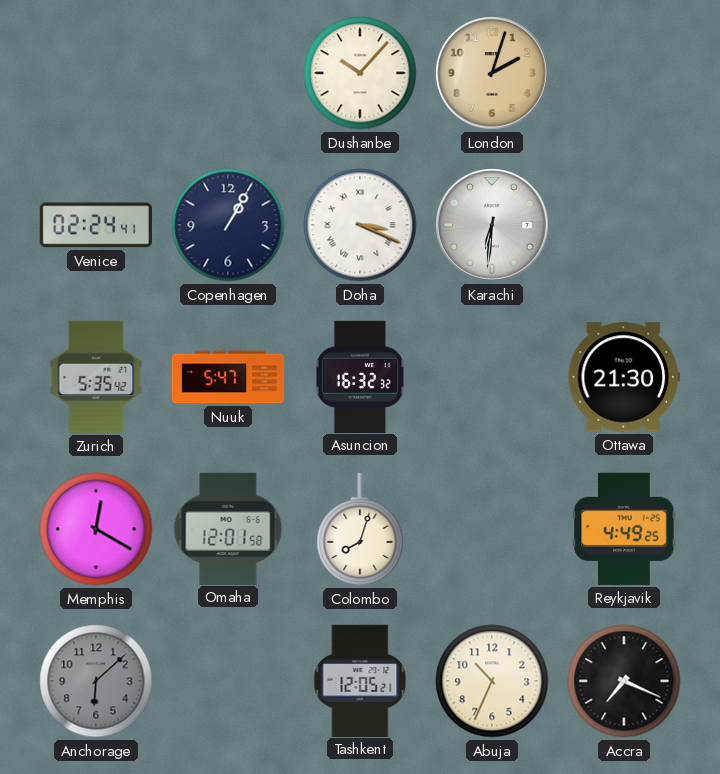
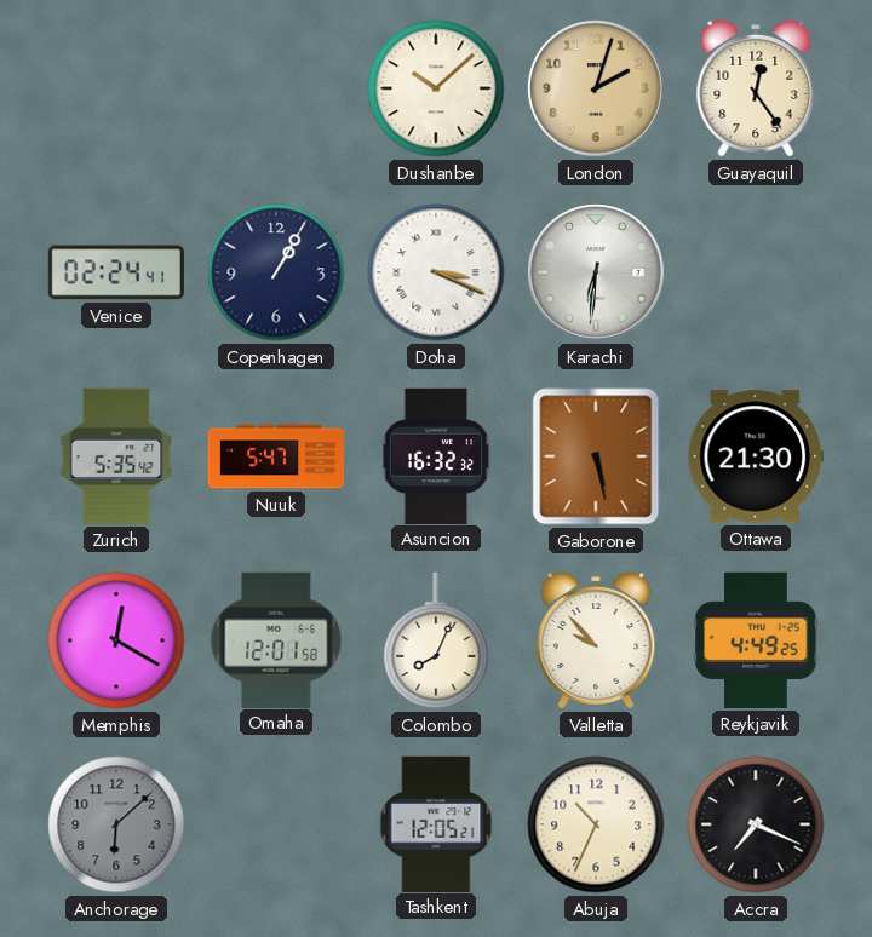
Dushanbe: 10:07 -> 10:08 (436, 88)
Guayaquil: none -> 12:24 (756, 88)
Gaborone: none -> 5:28 (596, 456)
Colombo: 8:03 -> 8:04 (436, 640)
Valletta: none -> 9:53 (596, 640)
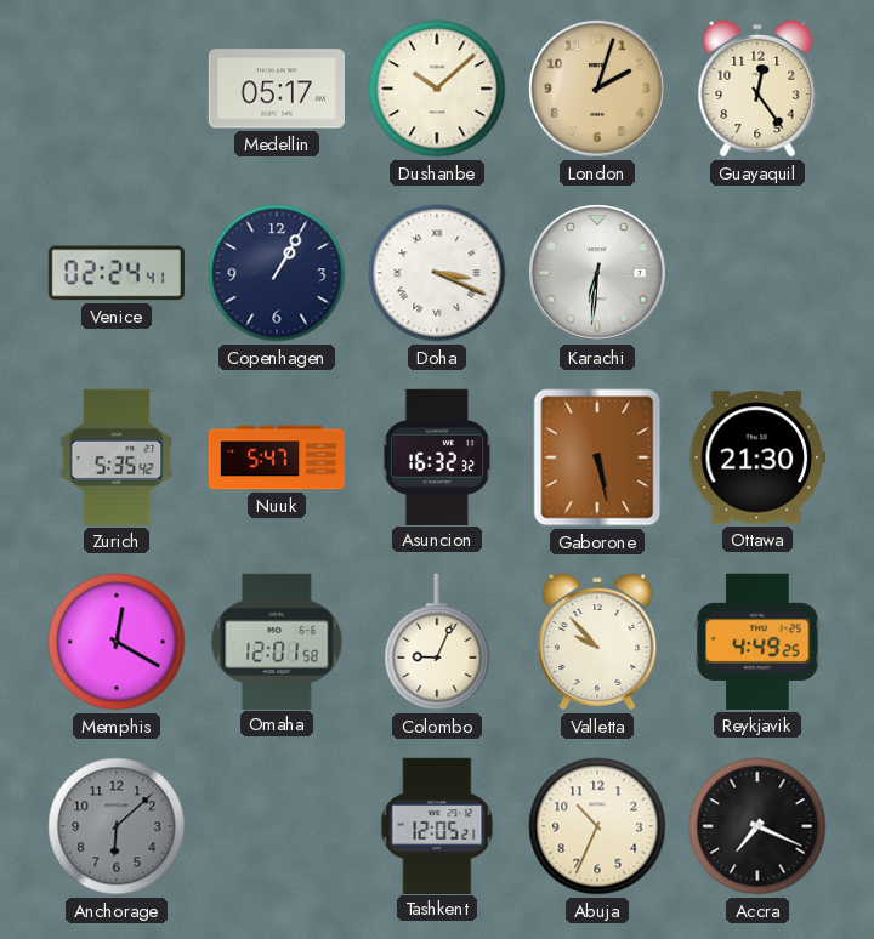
Medellin: none -> 05:17 (276, 89)
Colombo: 8:04 -> 9:04 (437, 642)
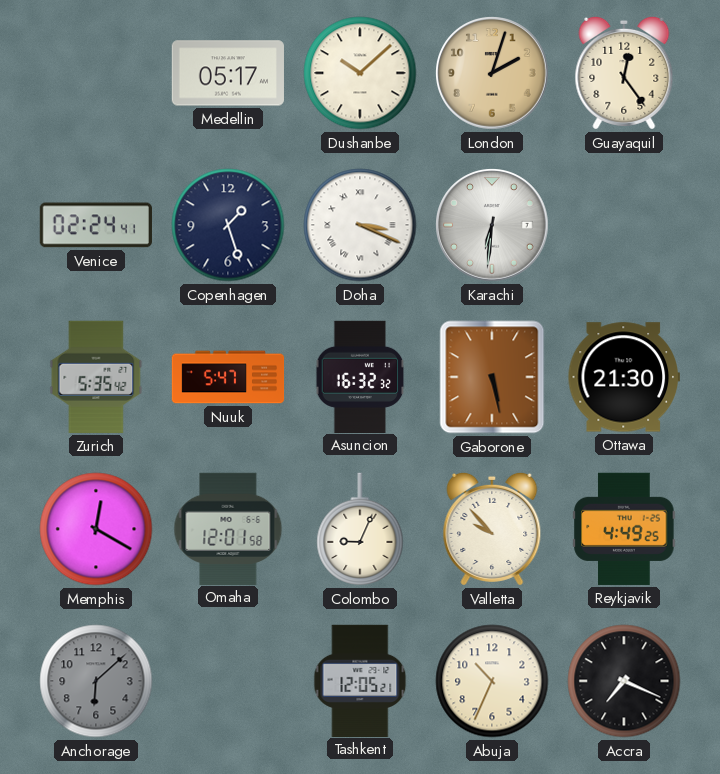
Copenhagen: 1:05 -> 1:27 (228, 225)
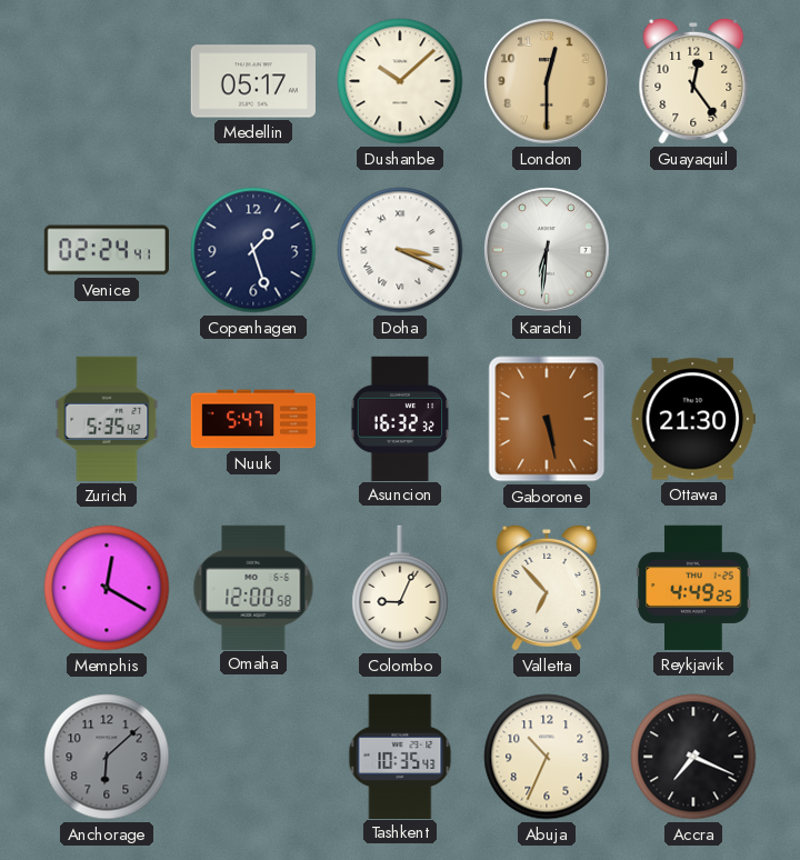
London: 2:03 -> 12:30 (548, 82)
Omaha: 12:01 -> 12:00 (253, 587)
Valletta: 9:53 -> 6:53 (547, 588)
Tashkent: 12:05 -> 10:35 (400, 756)
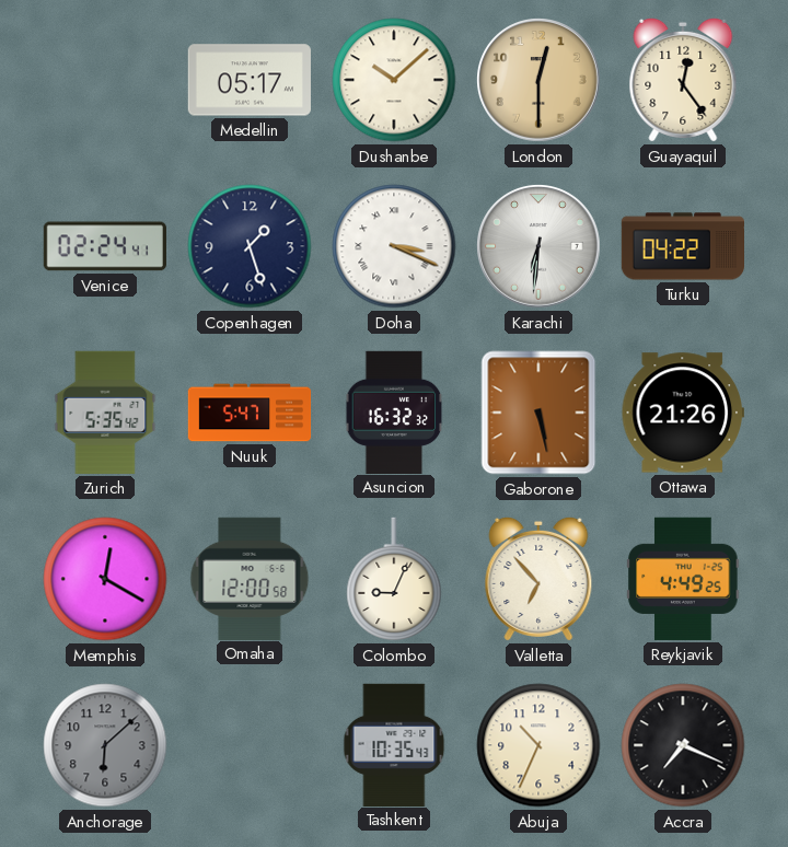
Turku: none -> 04:22 (682, 246)
Ottawa: 21:30 -> 21:26 (683, 413)
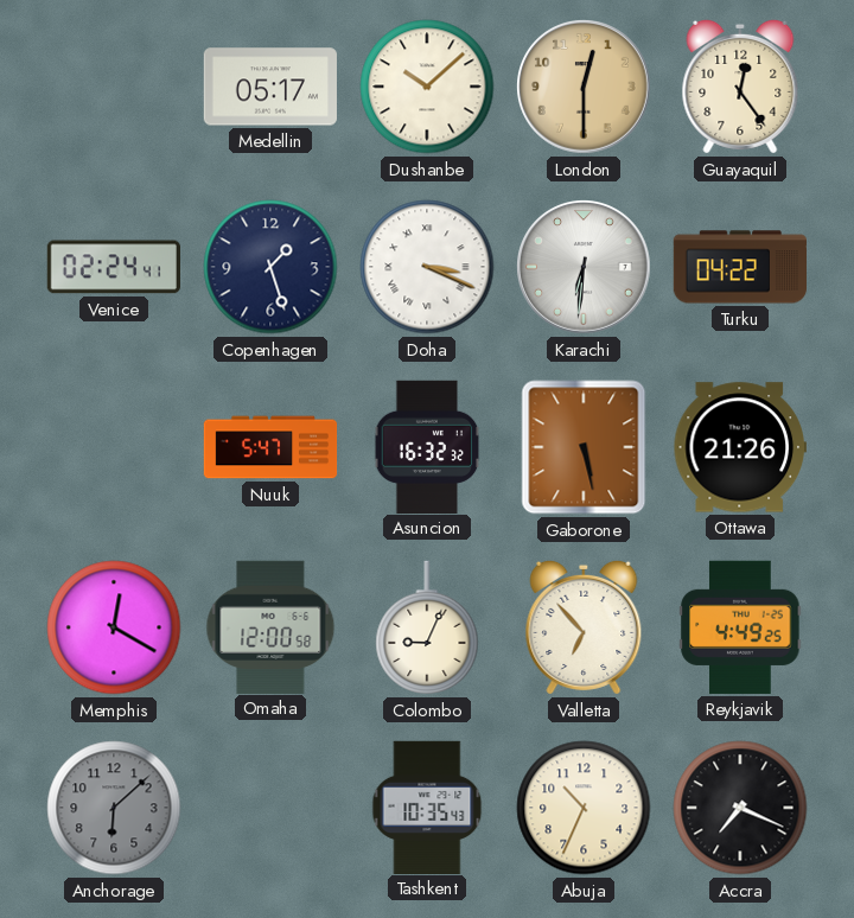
Zurich: 5:35 -> none (105, 413)
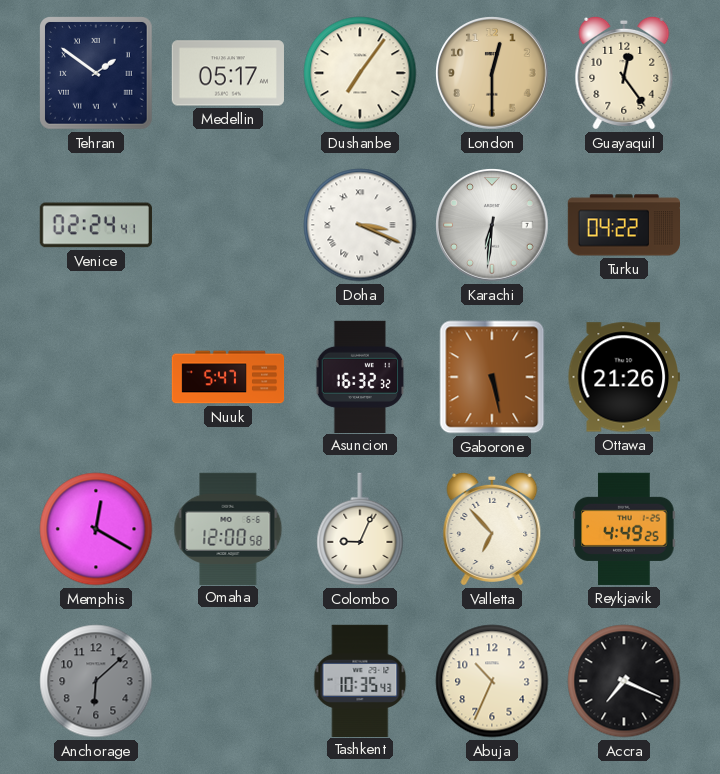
Tehran: none -> 1:51 (97, 74)
Dushanbe: 10:08 -> 7:06 (360, 73)
Copenhagen: 1:27 -> none (270, 267)
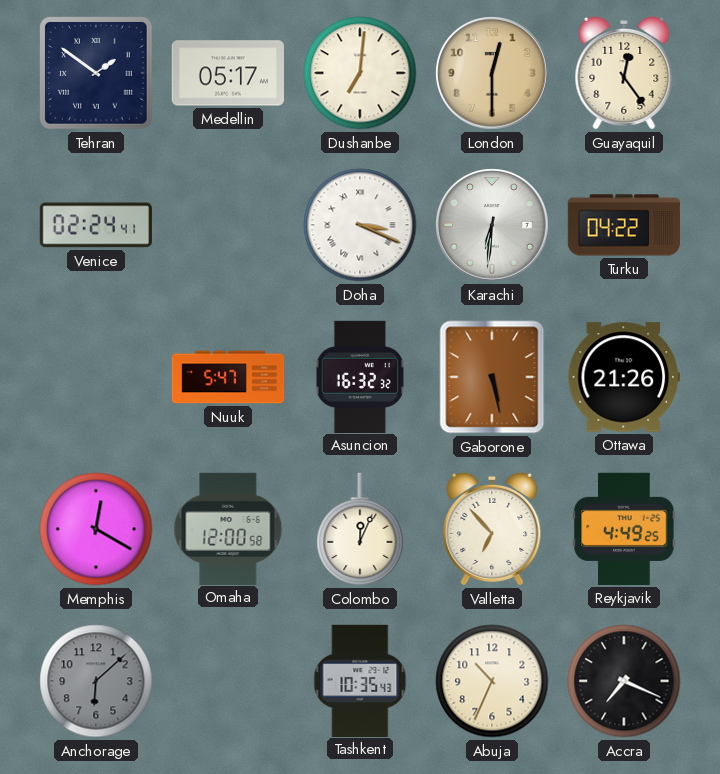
Dushanbe: 7:06 -> 7:01 (360, 73)
Colombo: 9:04 -> 12:04 (360, 529)
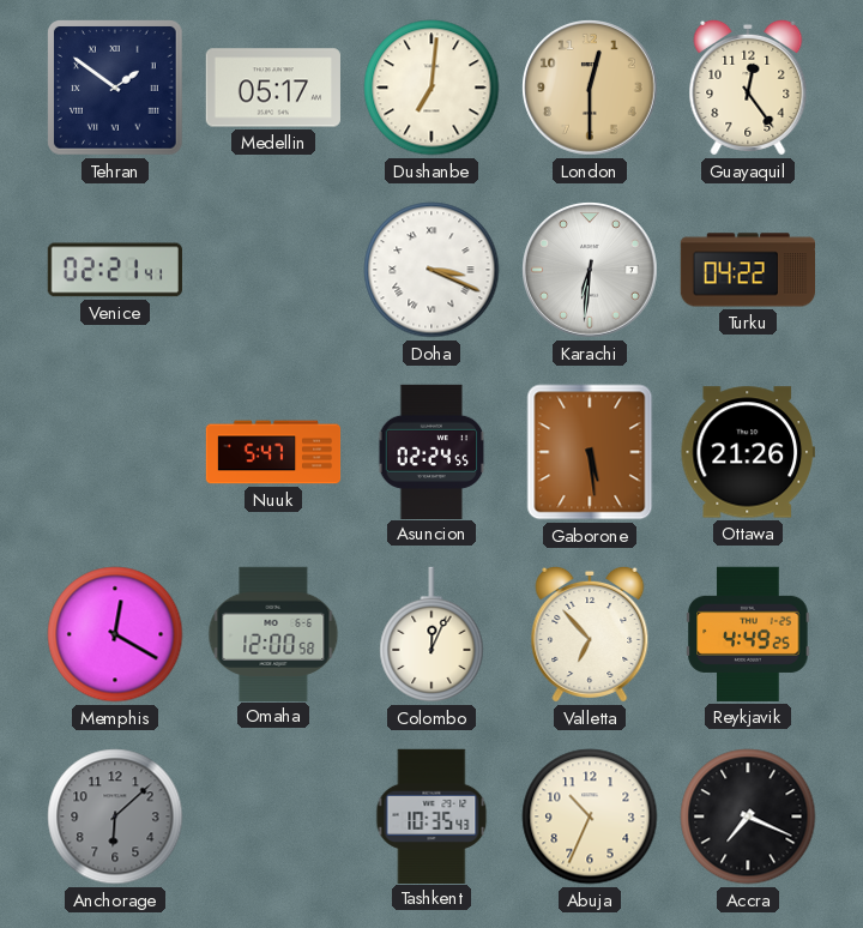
Venice: 02:24 -> 02:21 (115, 270)
Asuncion: 16:32 -> 02:24 (431, 451)
Gaborone: 5:28 -> 5:29 (590, 452)
